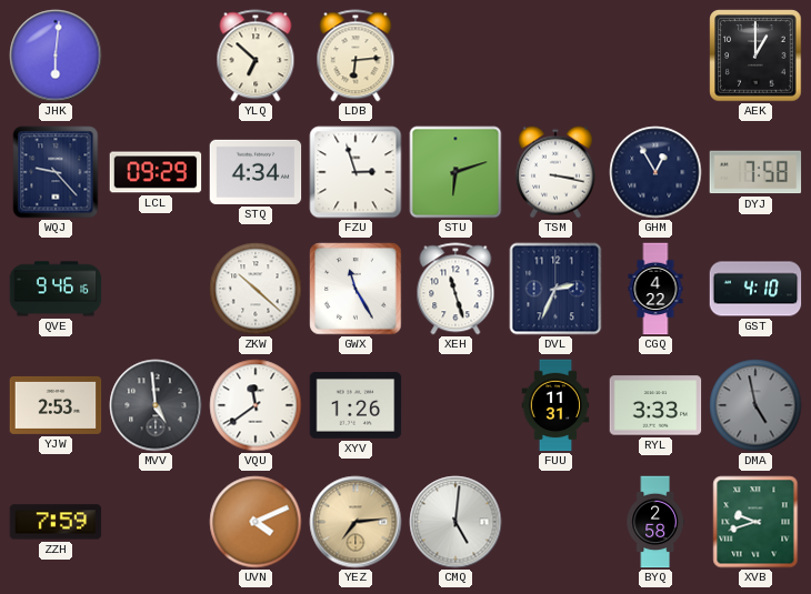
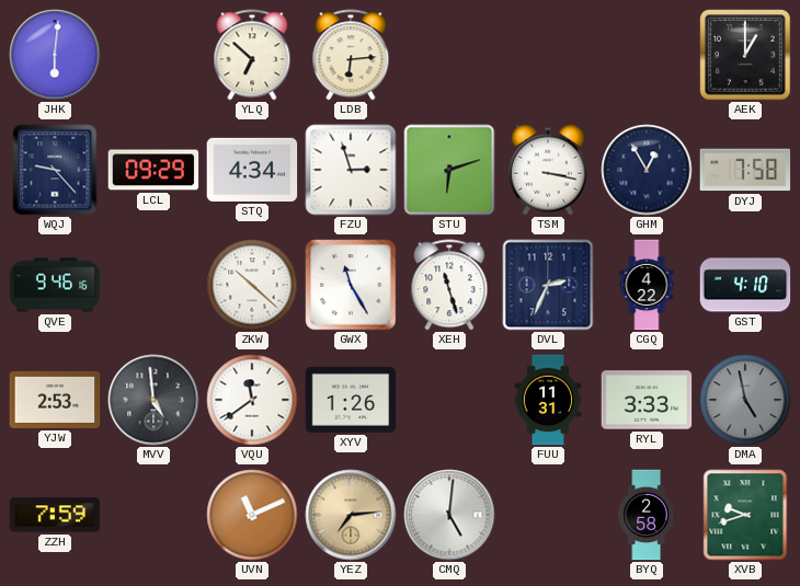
UVN: 4:11 -> 11:11 (252, 515)
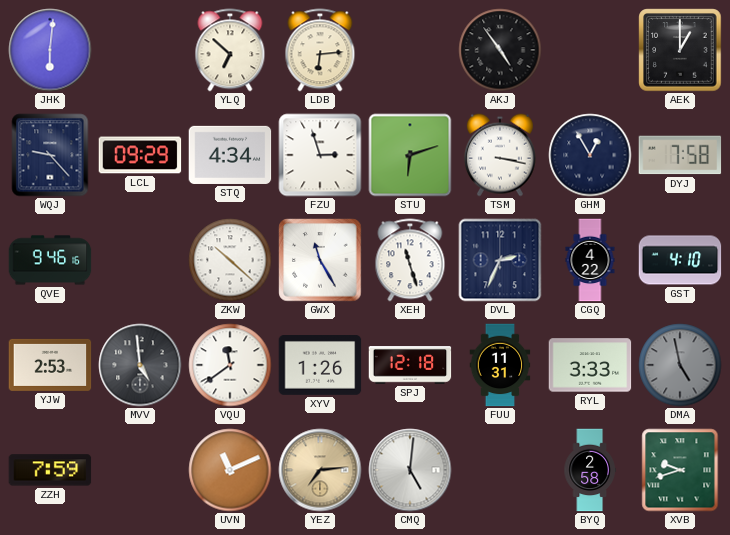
AKJ: none -> 4:54 (500, 50)
SPJ: none -> 12:18 (410, 365)
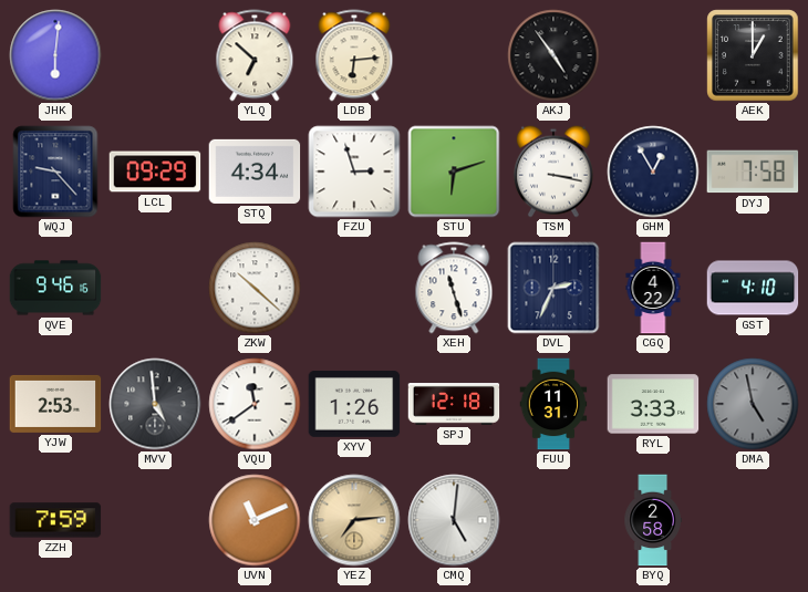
GWX: 11:25 -> none (320, 260)
XVB: 9:42 -> none (680, 470)
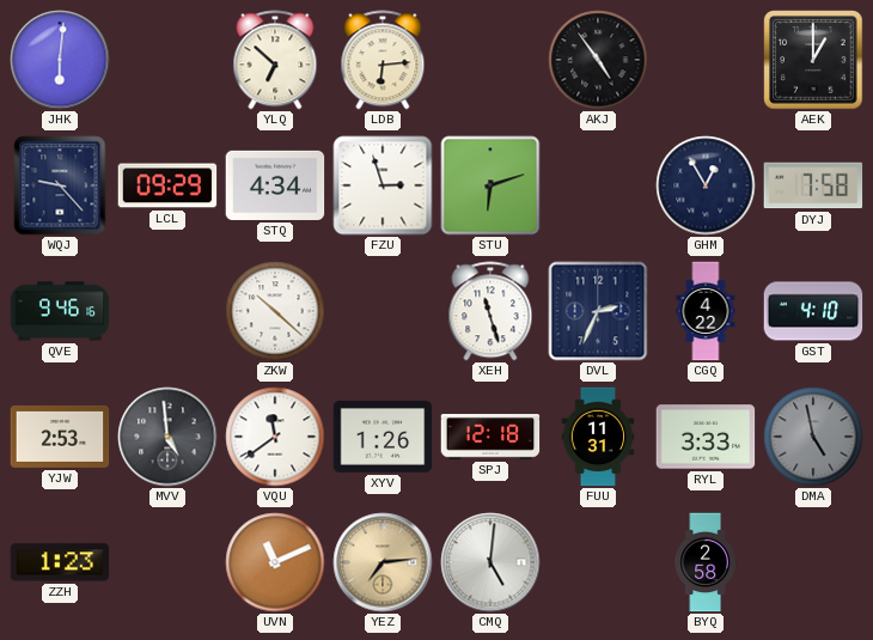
TSM: 3:17 -> none (553, 172)
ZZH: 7:59 -> 1:23 (60, 562)
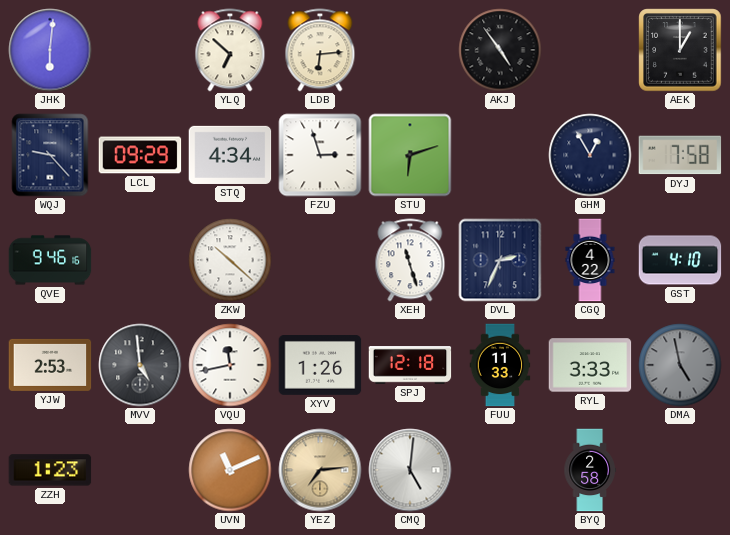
VQU: 11:39 -> 11:43 (230, 365)
FUU: 11:31 -> 11:33 (500, 365)
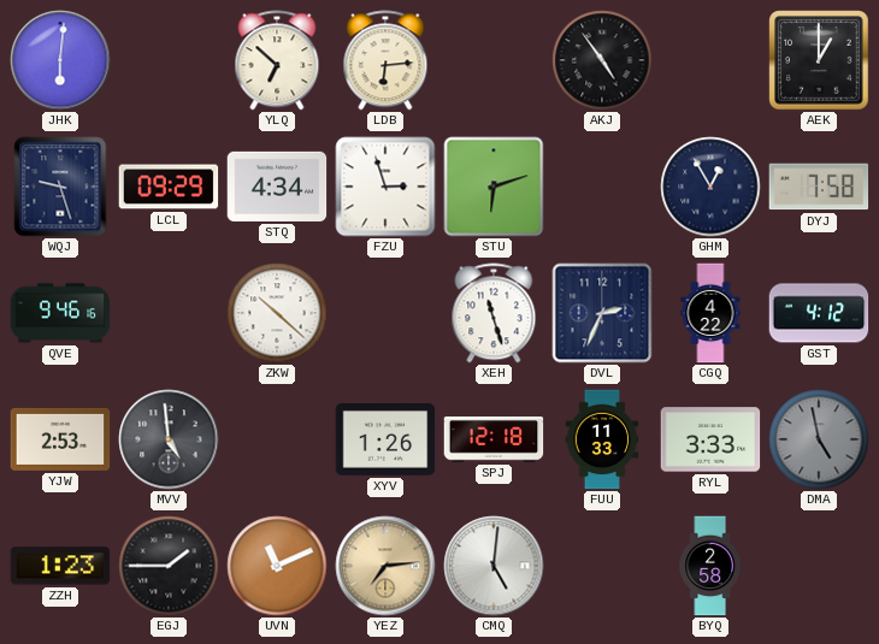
WQJ: 9:23 -> 9:27 (60, 187)
GST: 4:10 -> 4:12 (819, 313)
VQU: 11:43 -> none (230, 365)
EGJ: none -> 1:45 (169, 566)
